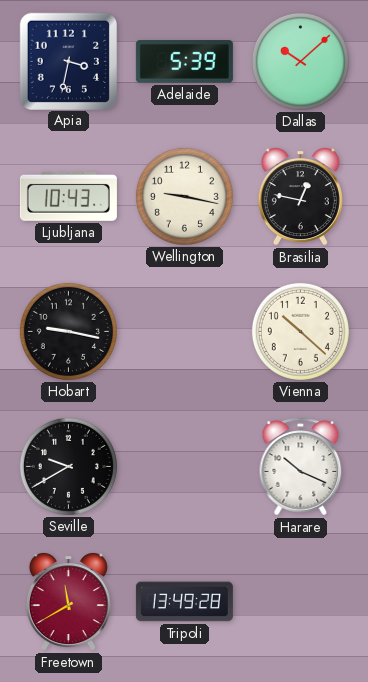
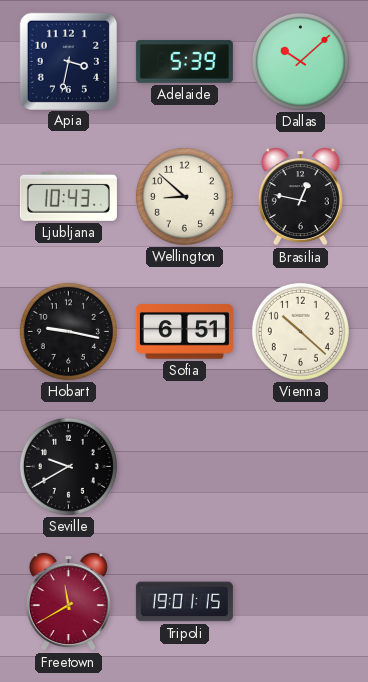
Wellington: 9:17 -> 8:52 (184, 196)
Sofia: none -> 6:51 (184, 332)
Harare: 10:19 -> none (301, 467)
Tripoli: 13:49 -> 19:01 (184, 602)
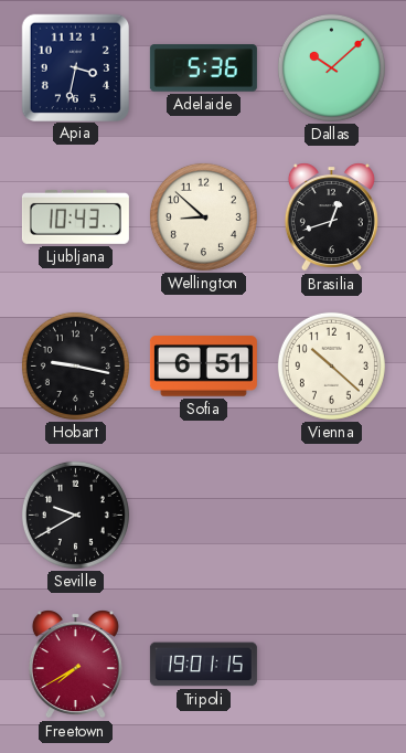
Adelaide: 5:39 -> 5:36 (203, 68)
Brasilia: 12:47 -> 12:42 (331, 218)
Freetown: 11:40 -> 7:40 (75, 665)
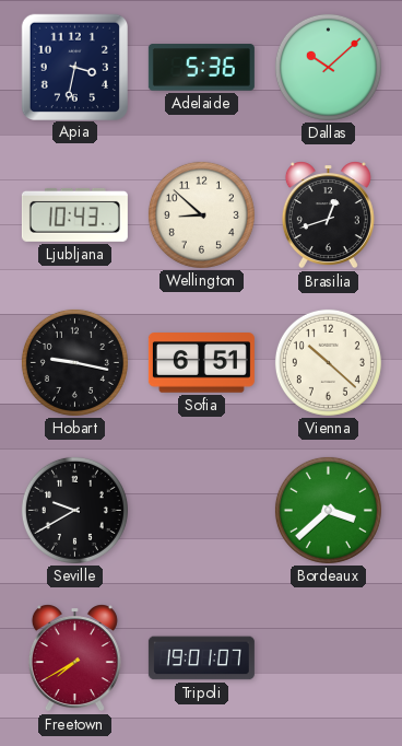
Bordeaux: none -> 3:38 (328, 510)
Tripoli: 19:01:15 -> 19:01:07 (201, 658)
